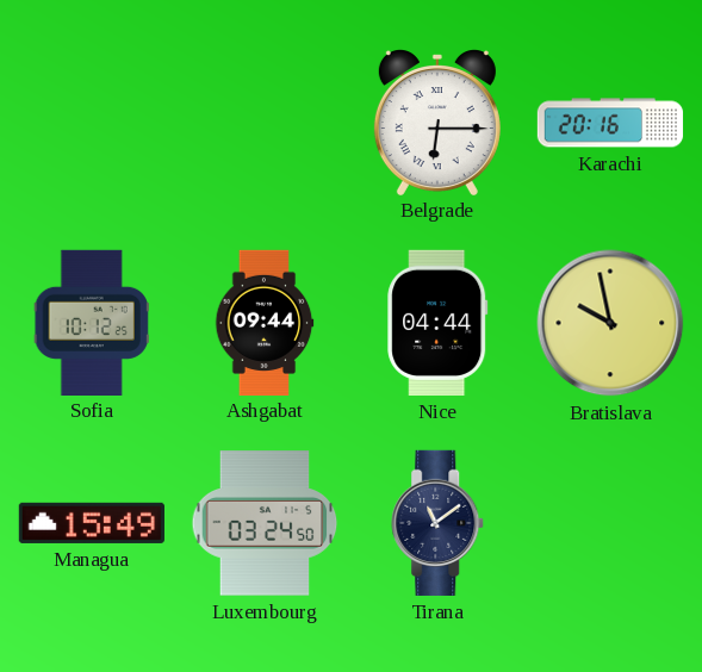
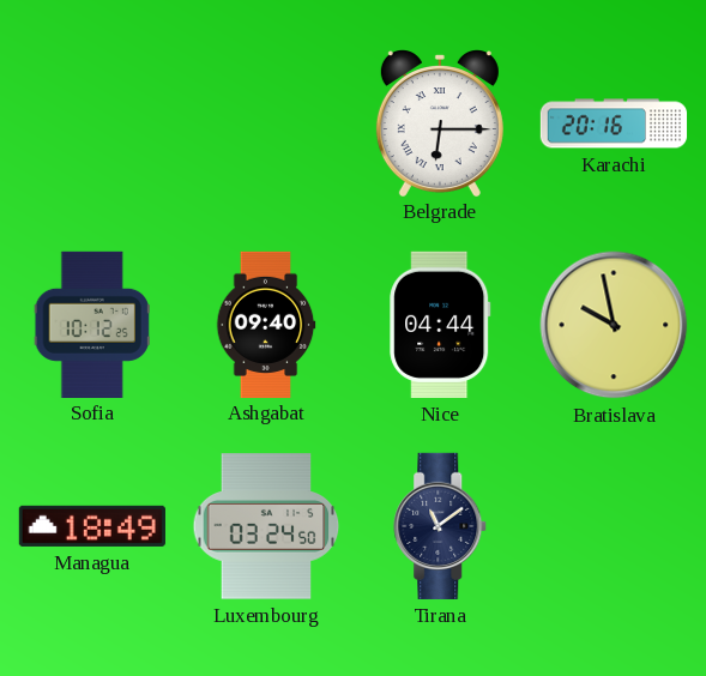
Ashgabat: 09:44 -> 09:40 (266, 324)
Managua: 15:49 -> 18:49 (92, 526)
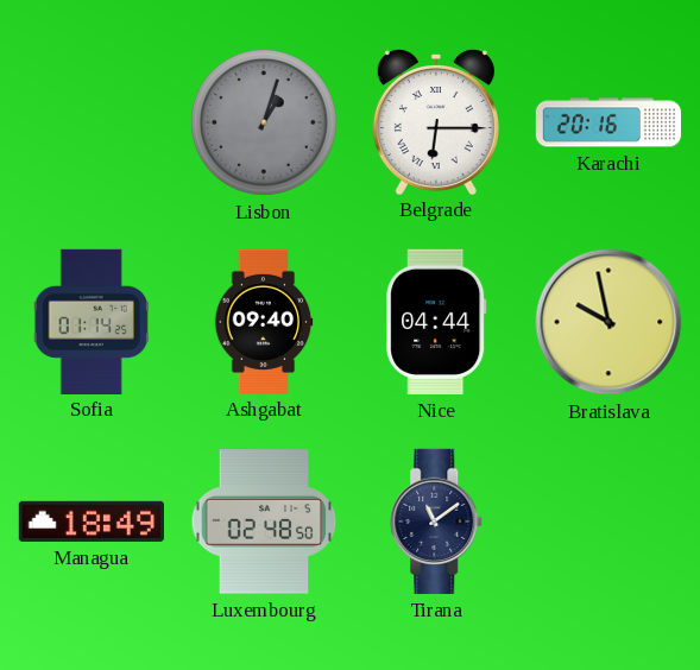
Lisbon: none -> 1:03 (264, 122)
Sofia: 10:12 -> 01:14 (92, 321)
Luxembourg: 03:24 -> 02:48 (264, 522)
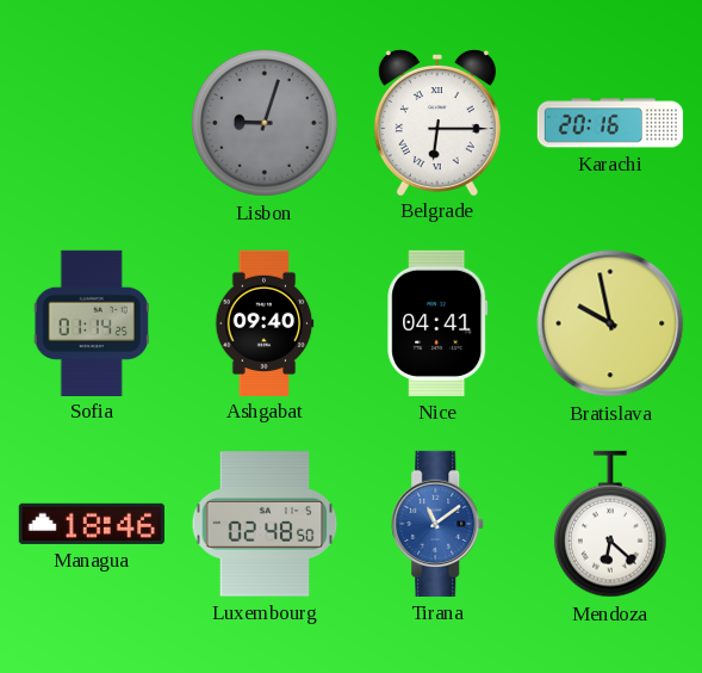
Lisbon: 1:03 -> 9:03 (265, 123)
Nice: 04:44 -> 04:41 (437, 323)
Managua: 18:49 -> 18:46 (92, 524)
Tirana dial: navy -> blue (439, 524)
Mendoza: none -> 6:22 (610, 524)
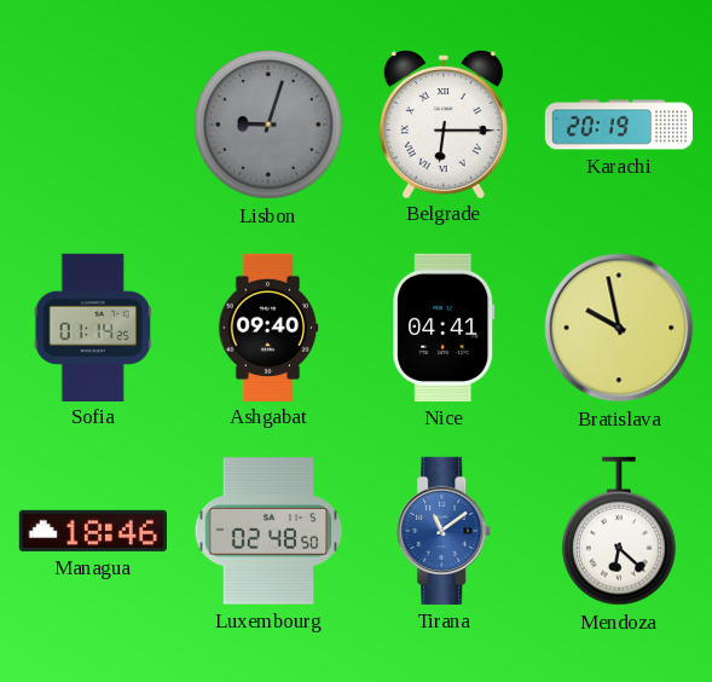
Karachi: 20:16 -> 20:19 (619, 125)
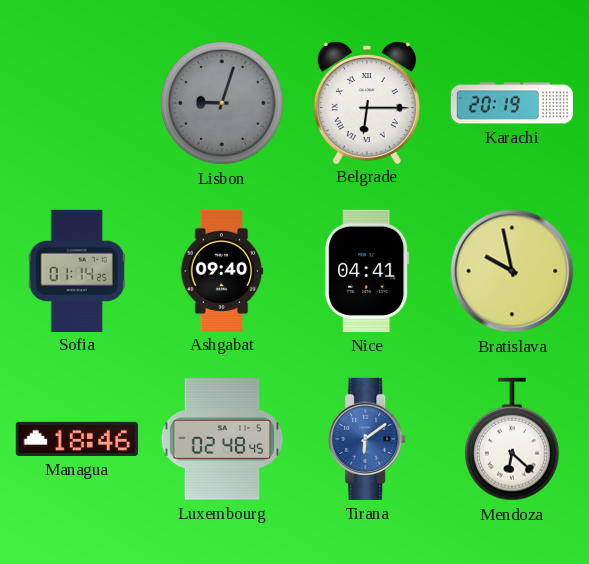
Luxembourg: 02:48:50 -> 02:48:45 (222, 439)
Tirana: 11:09 -> 6:09 (368, 439)
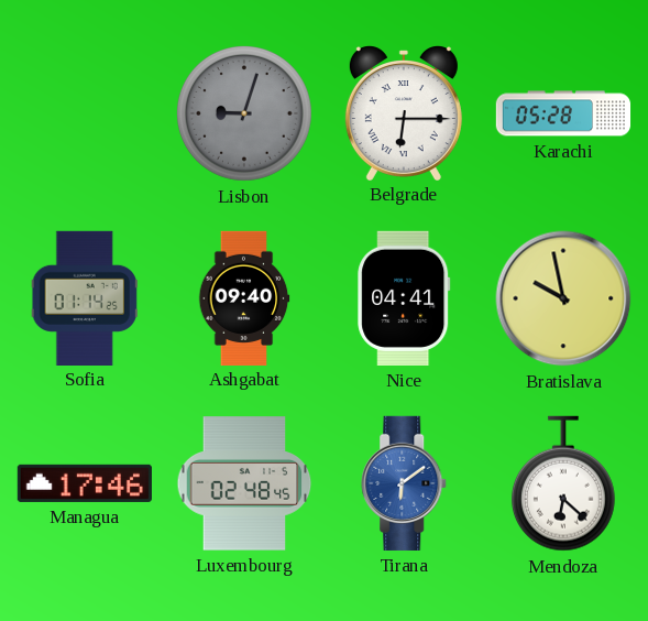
Karachi: 20:19 -> 05:28 (563, 113)
Managua: 18:46 -> 17:46 (85, 483)
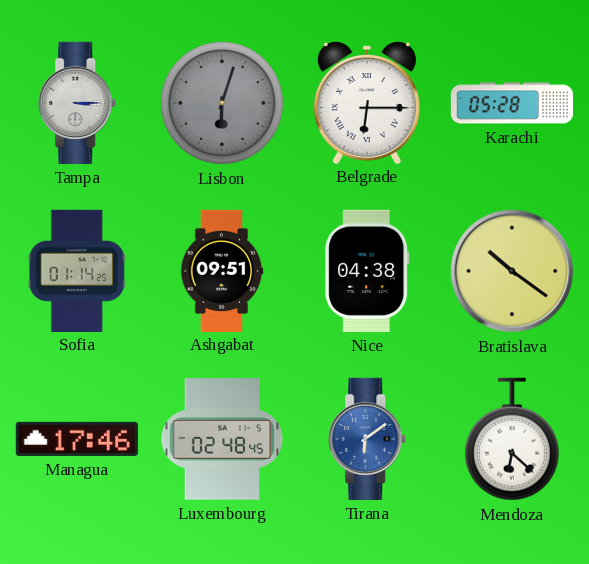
Tampa: none -> 3:15 (78, 103)
Lisbon: 9:03 -> 6:03 (222, 103)
Ashgabat: 09:40 -> 09:51 (222, 270)
Nice: 04:41 -> 04:38 (367, 271)
Bratislava: 9:58 -> 10:21 (512, 271)
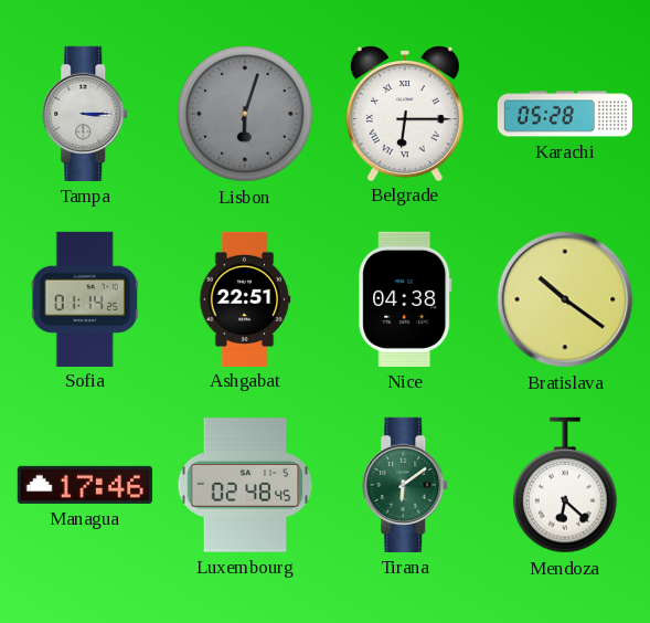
Ashgabat: 09:51 -> 22:51 (245, 298)
Tirana dial: blue -> green (406, 485)
